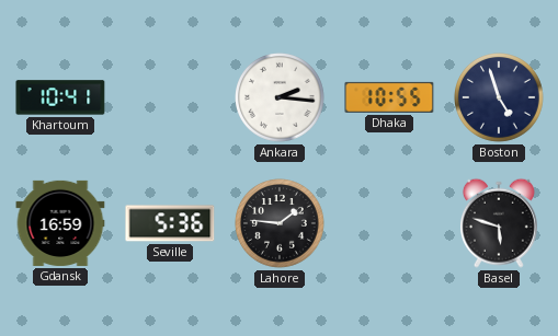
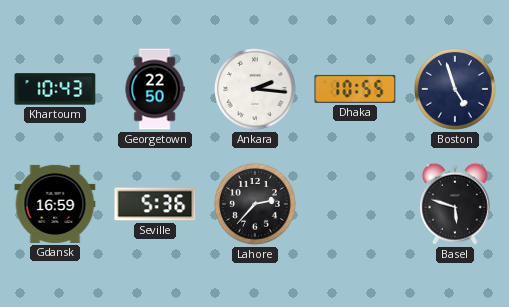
Khartoum: 10:41 -> 10:43 (55, 89)
Georgetown: none -> 22:50 (155, 89)
Lahore: 1:46 -> 2:37 (256, 205)
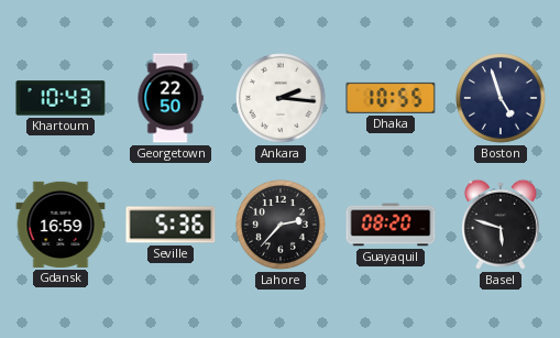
Guayaquil: none -> 08:20 (391, 225)
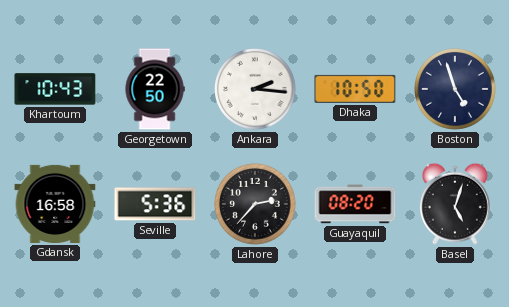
Dhaka: 10:55 -> 10:50 (355, 89)
Gdansk: 16:59 -> 16:58 (55, 204)
Basel: 5:48 -> 5:03 (455, 204)
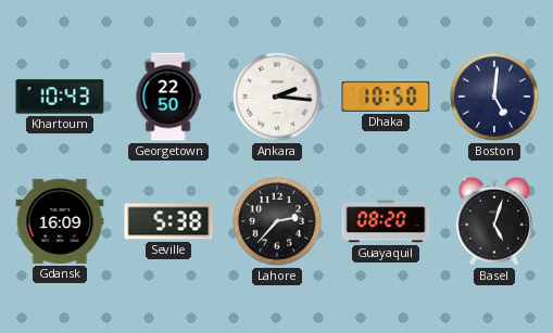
Boston: 4:57 -> 5:01 (495, 98)
Gdansk: 16:58 -> 16:09 (60, 221)
Seville: 5:36 -> 5:38 (168, 221)
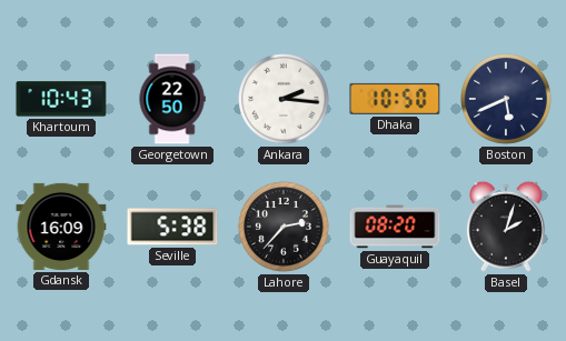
Boston: 5:01 -> 5:41 (507, 100)
Basel: 5:03 -> 2:03 (506, 227)
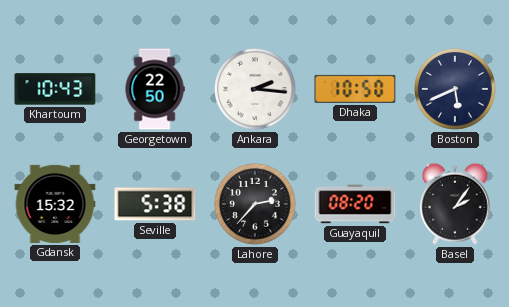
Gdansk: 16:09 -> 15:32 (55, 204)
Basel: 2:03 -> 2:06 (455, 204)
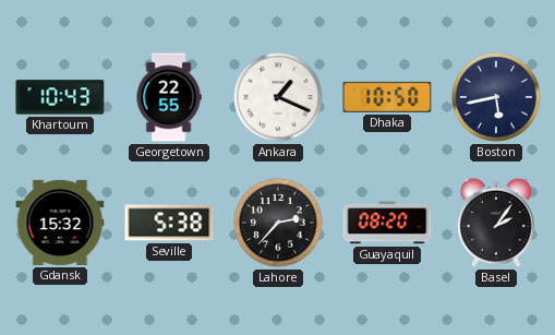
Georgetown: 22:50 -> 22:55 (169, 97)
Ankara: 2:16 -> 1:19 (279, 98)
Boston: 5:41 -> 5:43 (497, 98)
